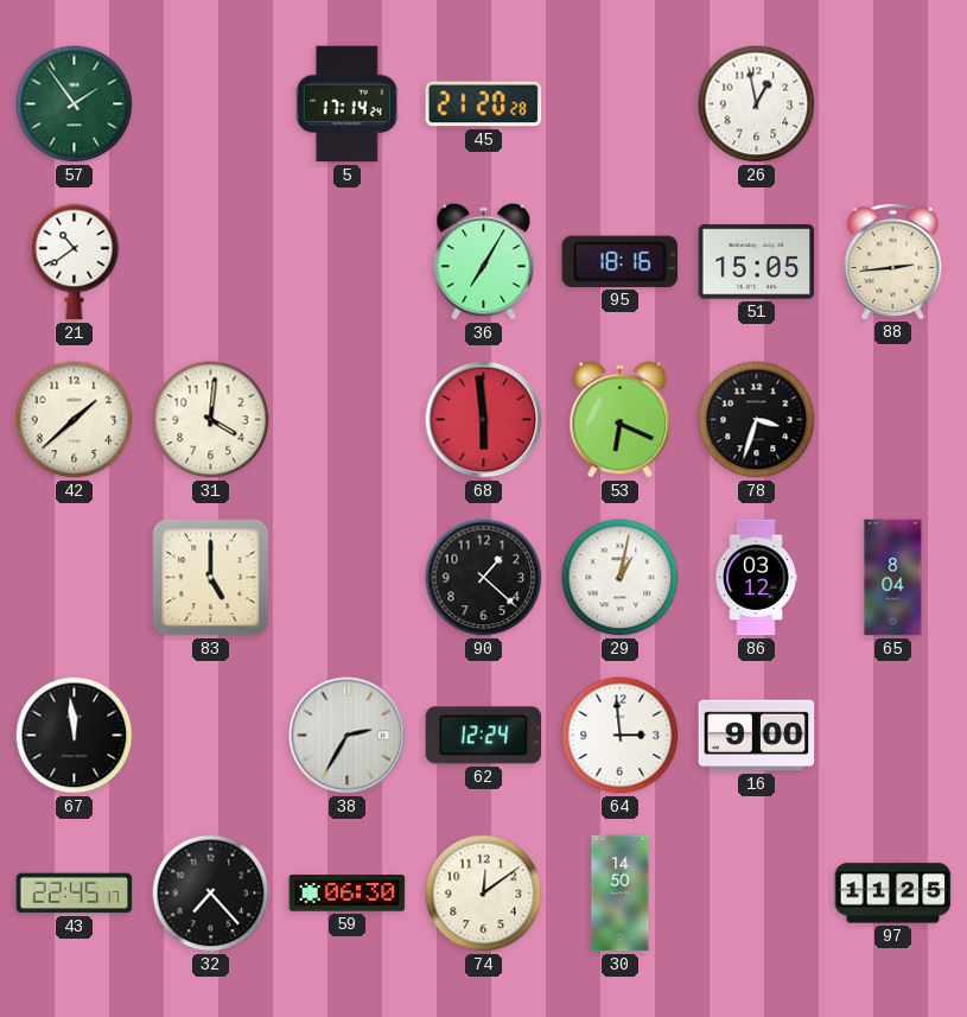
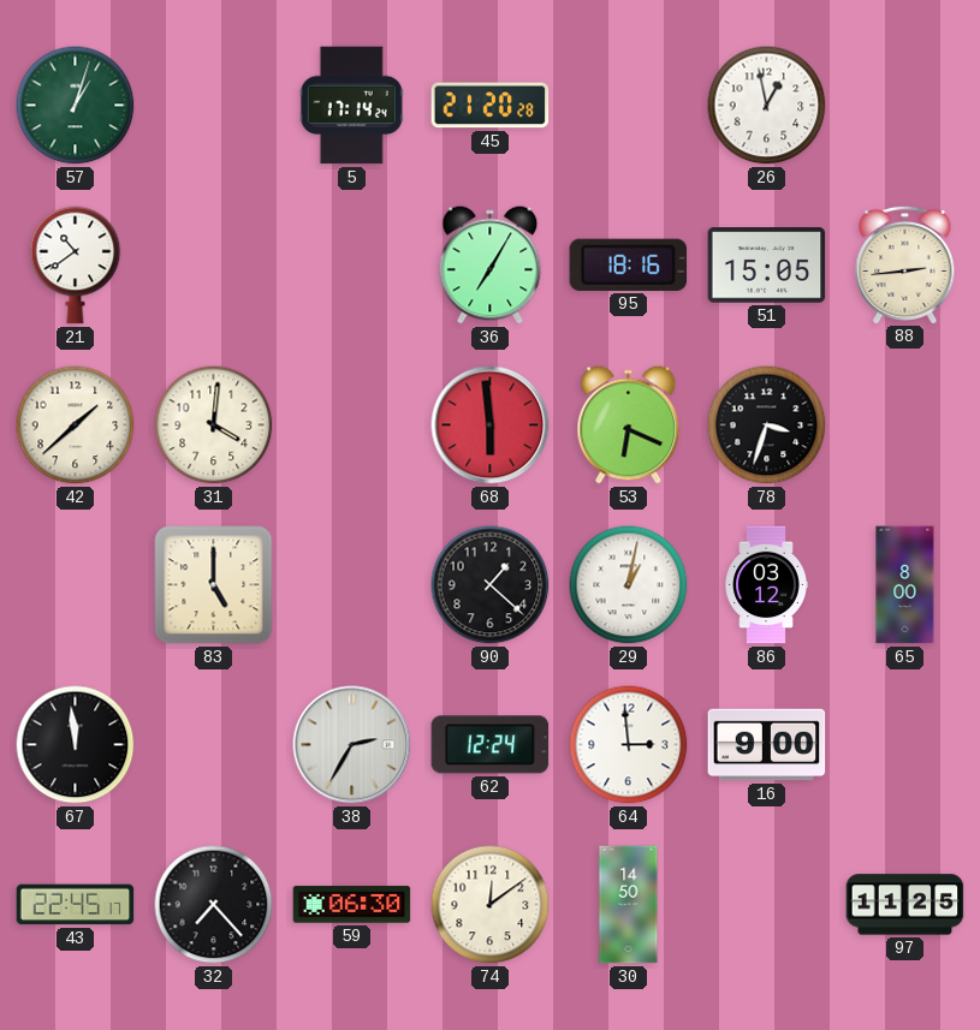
57: 1:54 -> 1:03 (76, 106)
65: 8:04 -> 8:00 (905, 585)
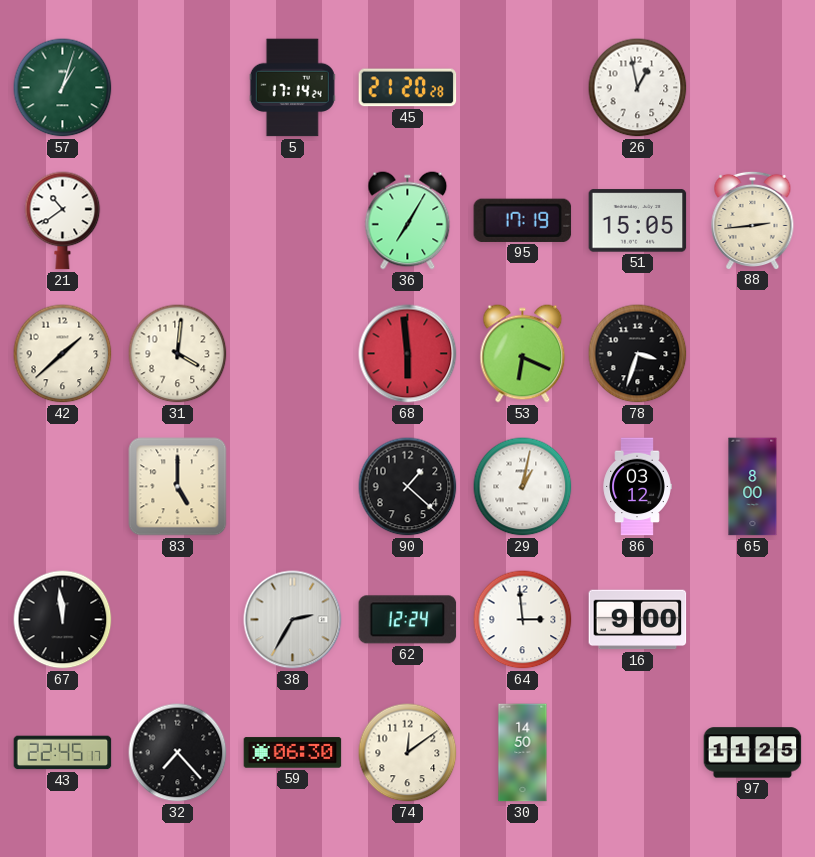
95: 18:16 -> 17:19 (523, 220)
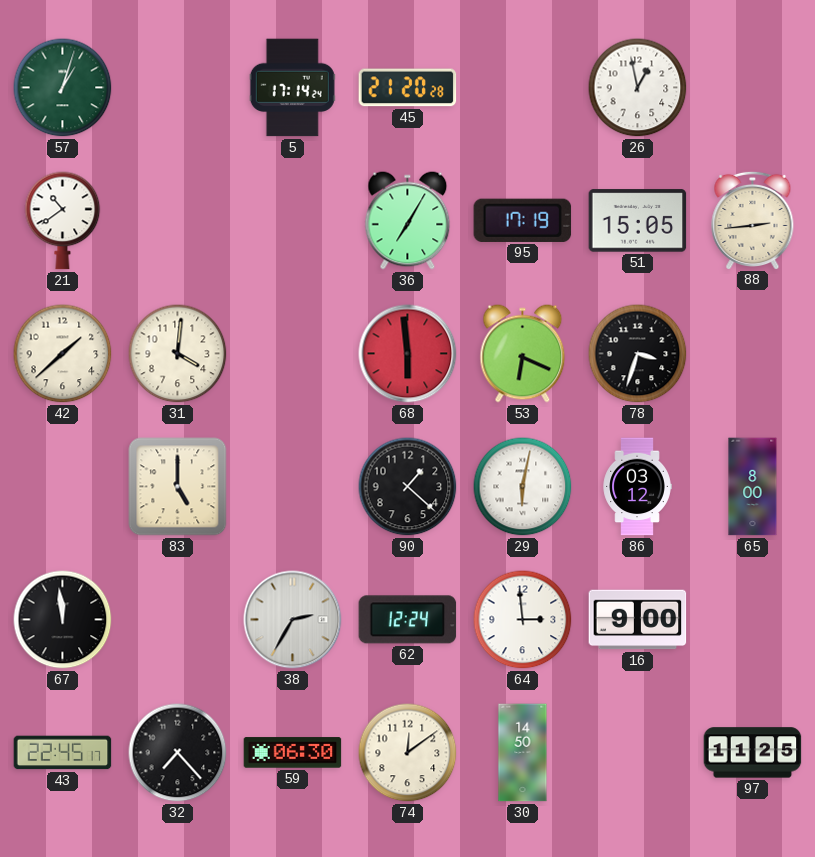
29: 1:02 -> 6:02 (523, 487)
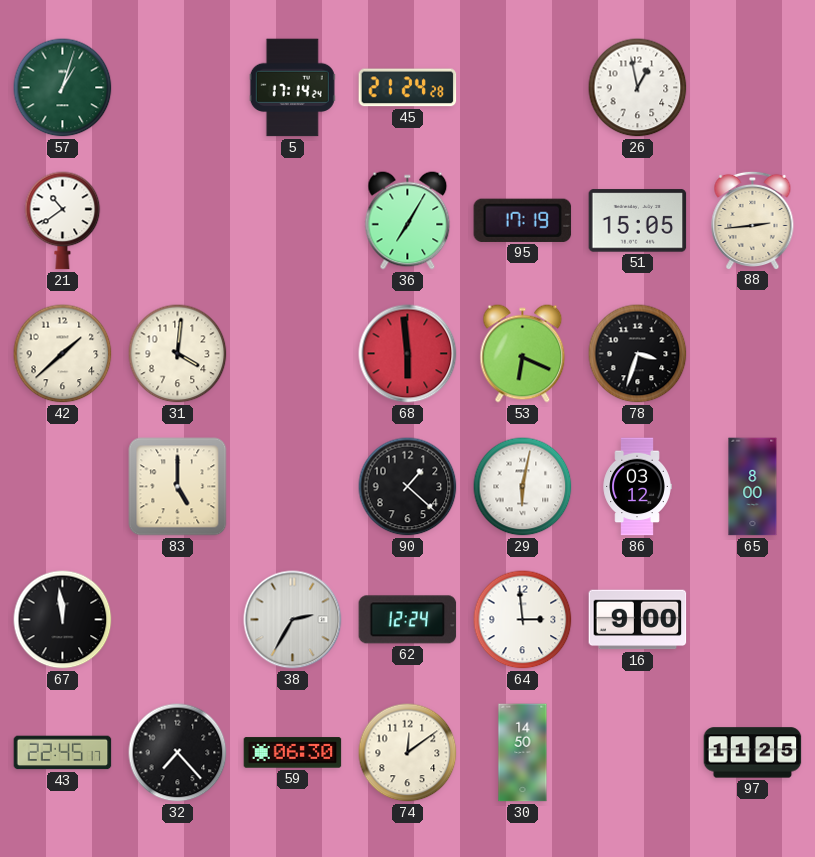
45: 21:20 -> 21:24 (408, 88)
